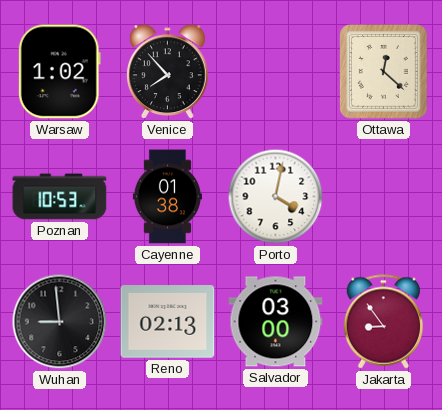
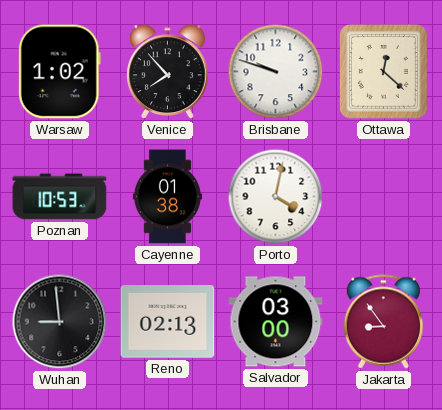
Brisbane: none -> 9:48 (276, 72)
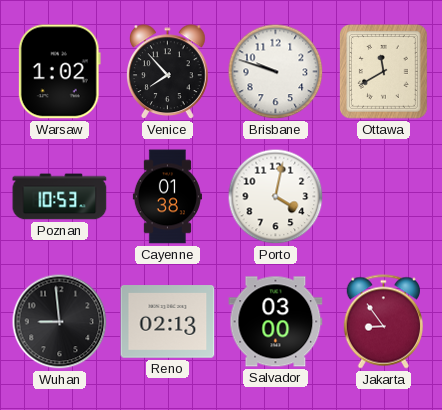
Ottawa: 12:22 -> 11:40 (384, 72)
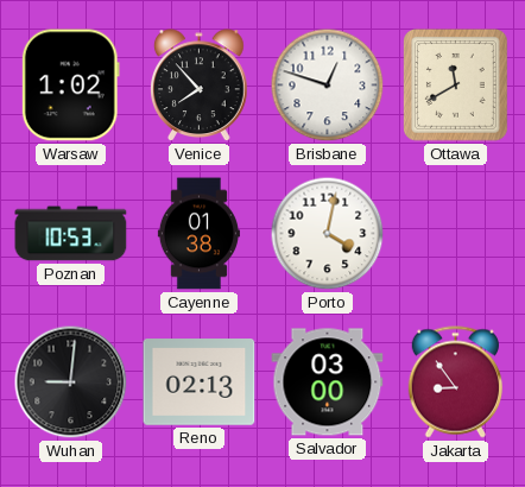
Brisbane: 9:48 -> 12:48 (328, 86)
Wuhan: 8:59 -> 9:01 (71, 382)
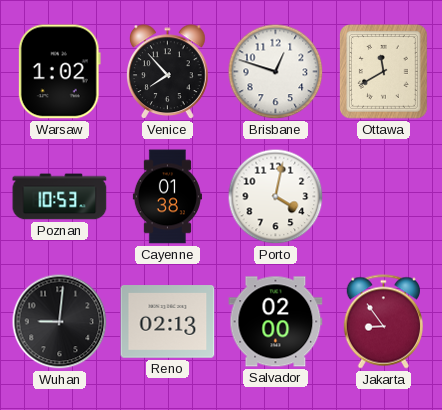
Salvador: 03:00 -> 02:00 (276, 322)
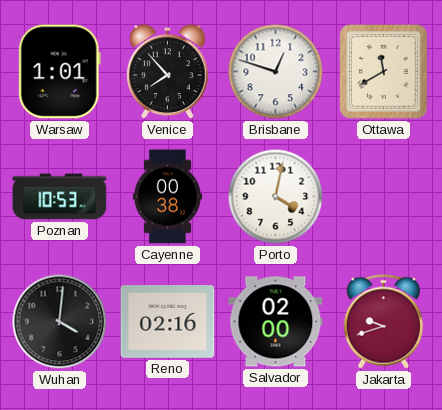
Warsaw: 1:02 -> 1:01 (59, 72)
Cayenne: 01:38 -> 00:38 (167, 197)
Wuhan: 9:01 -> 4:01 (60, 322)
Reno: 02:13 -> 02:16 (168, 322)
Jakarta: 8:54 -> 9:42 (383, 322)
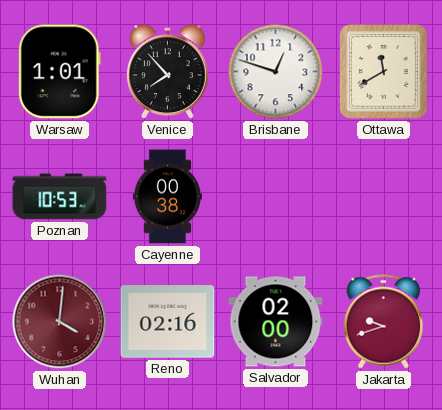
Porto: 4:02 -> none (276, 197)
Wuhan dial: black -> burgundy (60, 322)
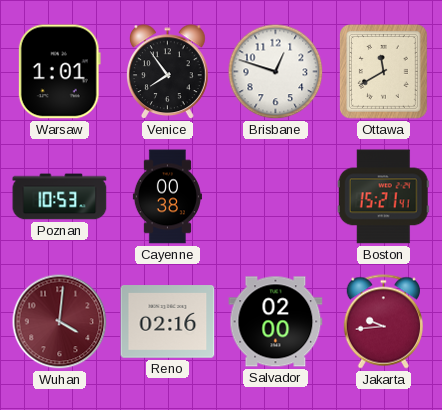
Venice: 7:53 -> 7:54 (168, 72)
Boston: none -> 15:21 (383, 197)
Jakarta: 9:42 -> 9:44 (383, 322)
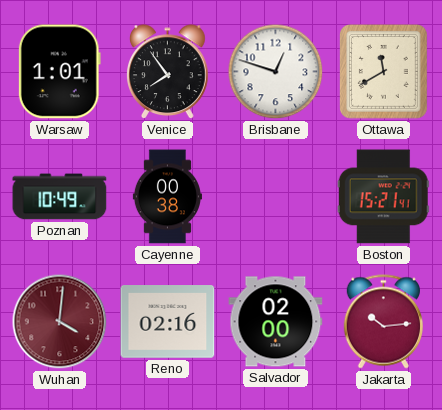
Poznan: 10:53 -> 10:49 (60, 197)
Jakarta: 9:44 -> 10:14 (383, 322)
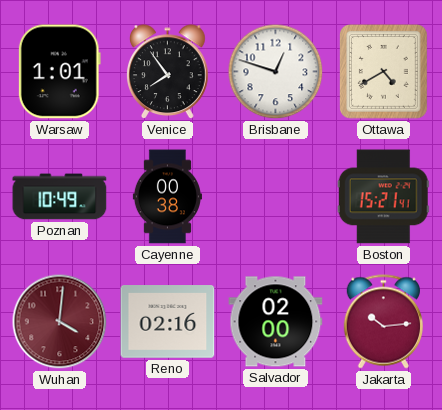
Ottawa: 11:40 -> 4:40 (384, 72)
